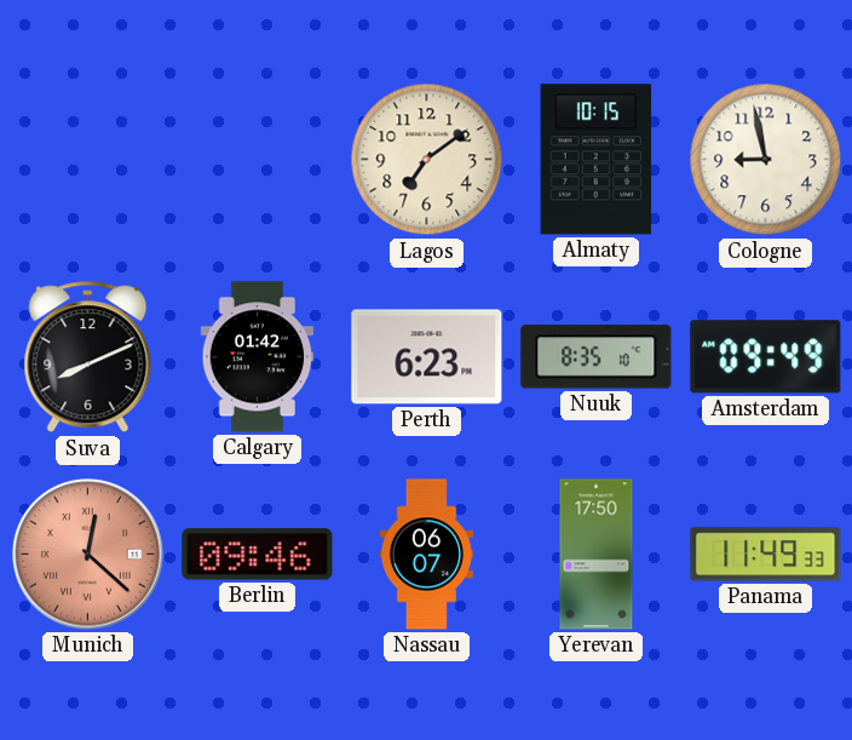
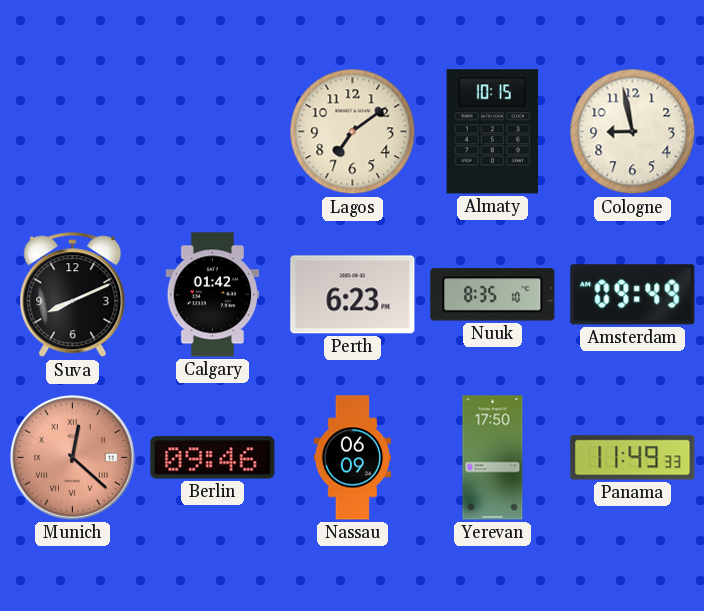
Nassau: 06:07 -> 06:09 (352, 458)
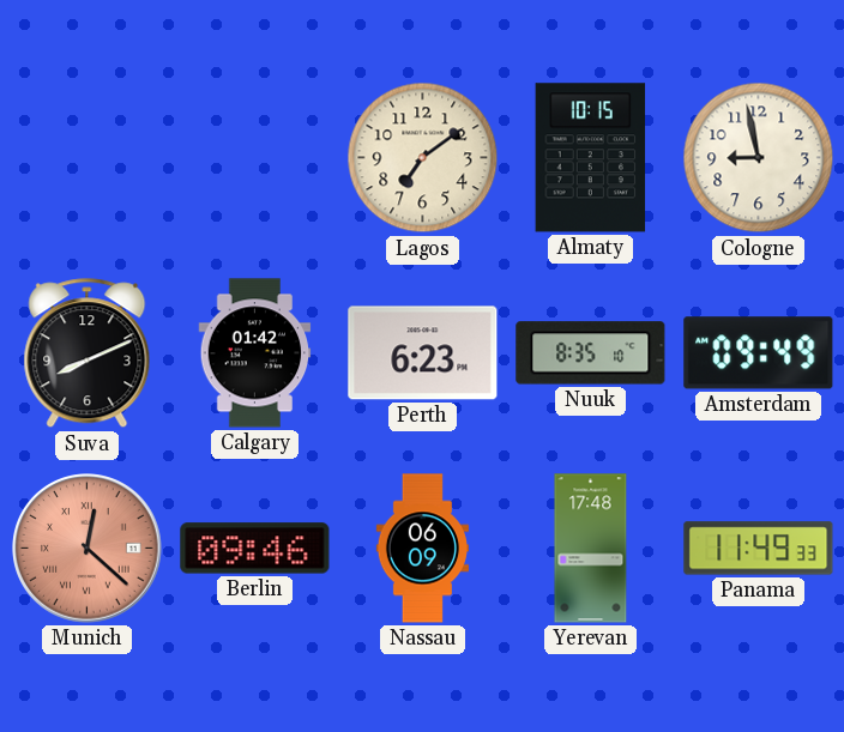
Yerevan: 17:50 -> 17:48 (591, 549)
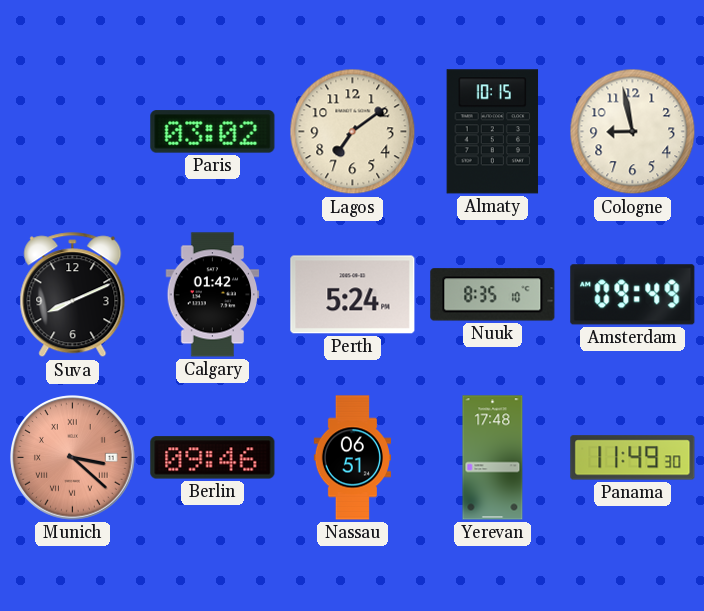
Paris: none -> 03:02 (213, 132)
Perth: 6:23 -> 5:24 (353, 295)
Munich: 12:22 -> 3:22 (73, 458)
Nassau: 06:09 -> 06:51 (352, 458)
Panama: 11:49:33 -> 11:49:30 (633, 458)
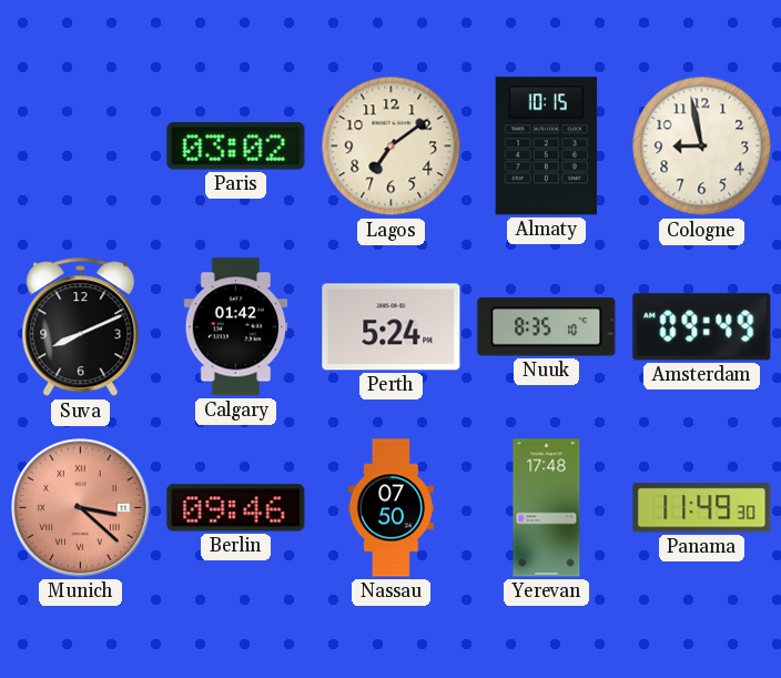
Nassau: 06:51 -> 07:50 (390, 508)
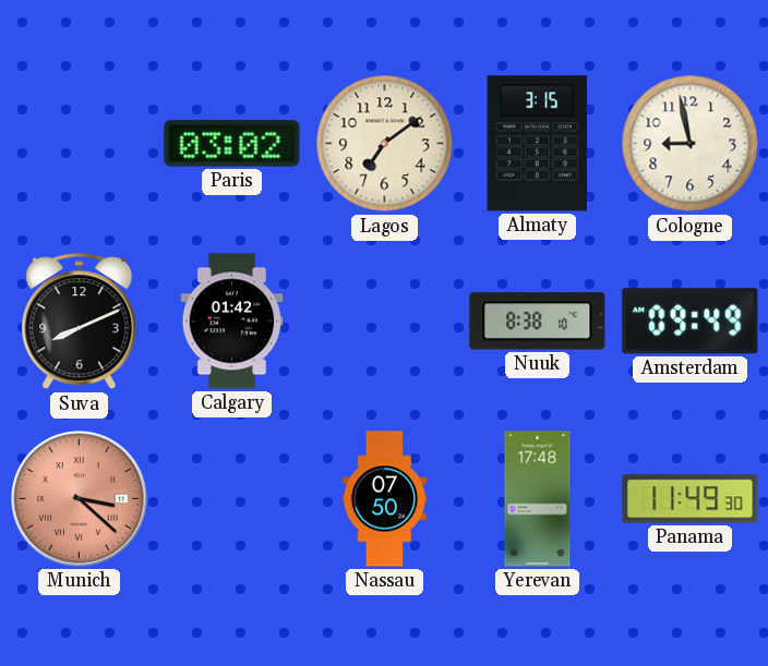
Almaty: 10:15 -> 3:15 (538, 144)
Perth: 5:24 -> none (392, 327)
Nuuk: 8:35 -> 8:38 (538, 322)
Berlin: 09:46 -> none (236, 508)
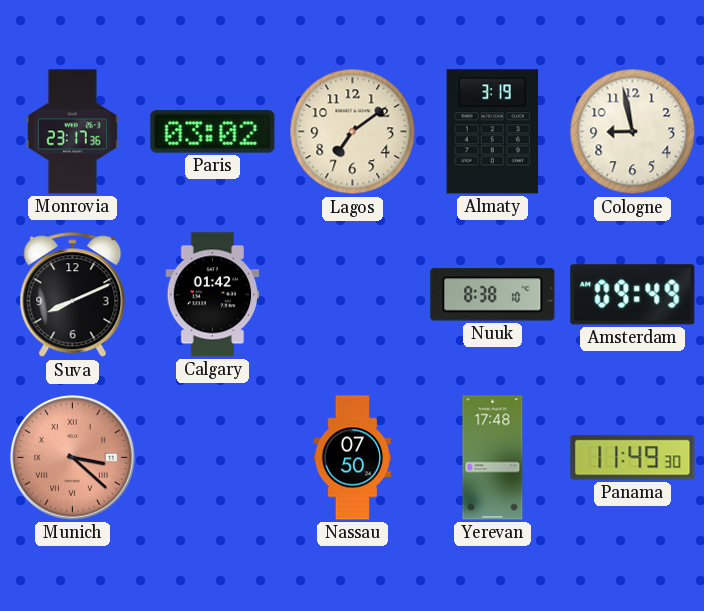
Monrovia: none -> 23:17 (72, 132)
Almaty: 3:15 -> 3:19 (493, 132)
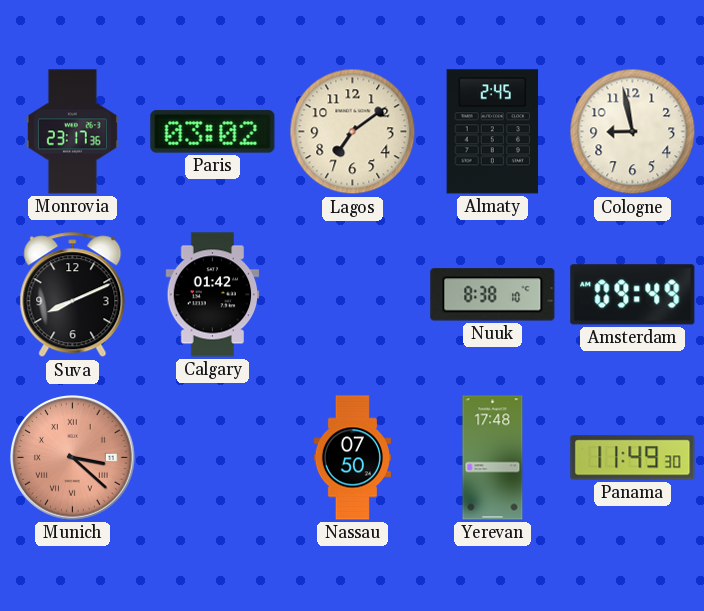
Almaty: 3:19 -> 2:45 (493, 132)
